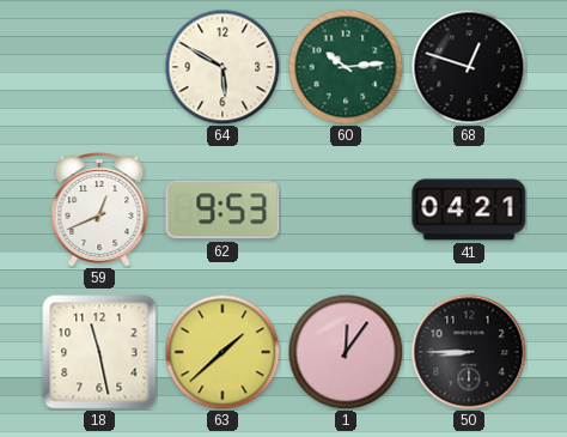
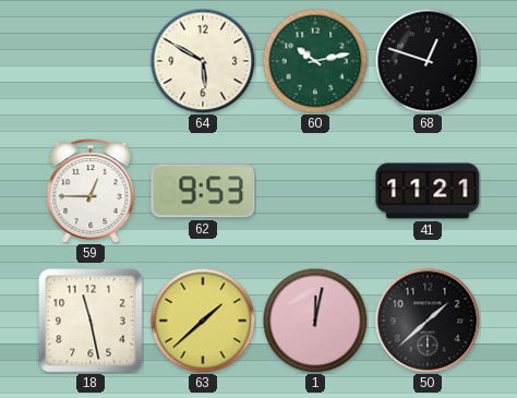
60: 10:14 -> 10:13 (315, 61)
59: 12:41 -> 12:45 (91, 191)
41: 04:21 -> 11:21 (428, 191)
1: 12:06 -> 12:02 (315, 321)
50: 8:45 -> 1:38 (428, 321)
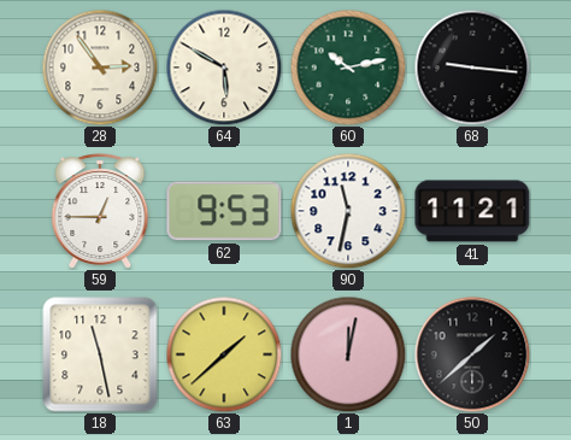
28: none -> 2:54 (100, 68)
68: 12:48 -> 9:16 (472, 68)
90: none -> 11:32 (348, 211)
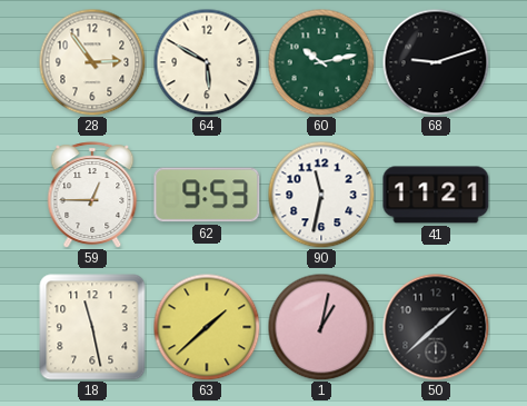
68: 9:16 -> 9:12 (436, 62)
1: 12:02 -> 1:02 (321, 327)
